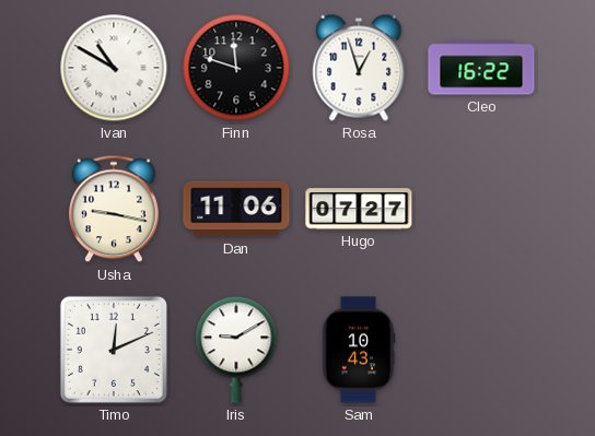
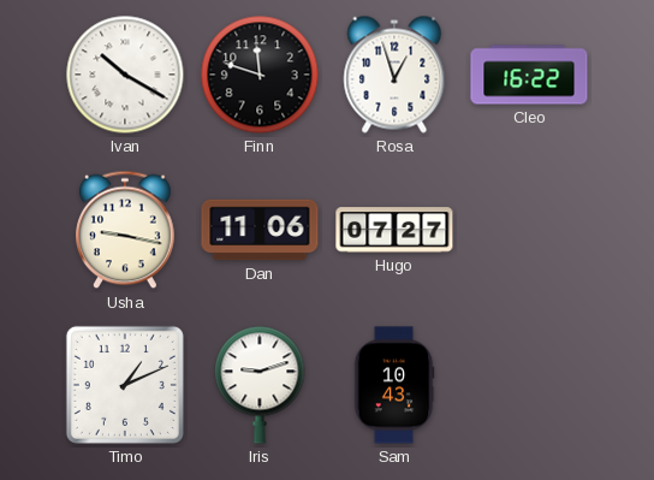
Ivan: 10:50 -> 10:20 (125, 75)
Timo: 12:11 -> 1:11 (125, 385)
Iris: 9:10 -> 9:12 (260, 385)
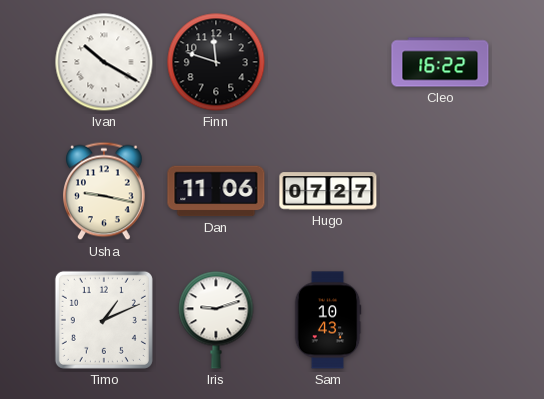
Rosa: 12:57 -> none (394, 75)
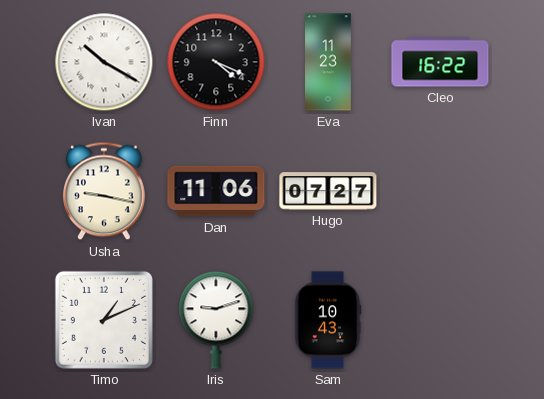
Finn: 11:48 -> 4:19 (216, 62)
Eva: none -> 11:23 (329, 62)
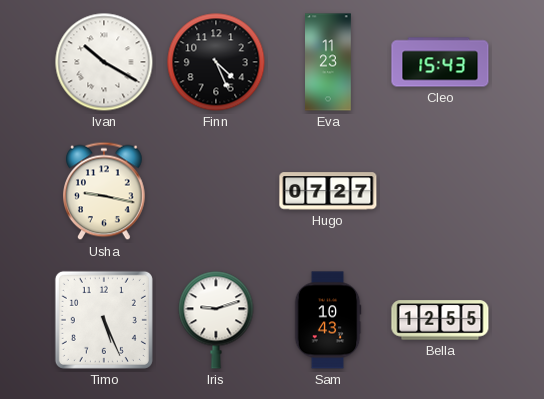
Finn: 4:19 -> 4:26 (216, 62)
Cleo: 16:22 -> 15:43 (440, 62)
Dan: 11:06 -> none (216, 191)
Timo: 1:11 -> 5:26 (104, 320)
Bella: none -> 12:55 (440, 320)
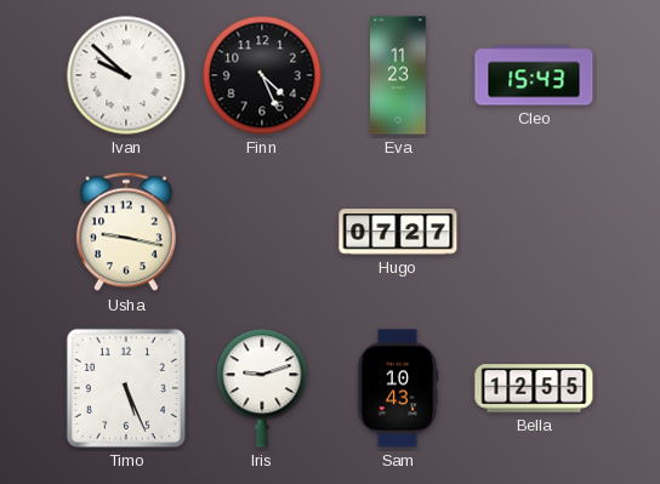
Ivan: 10:20 -> 9:52 (126, 75)
